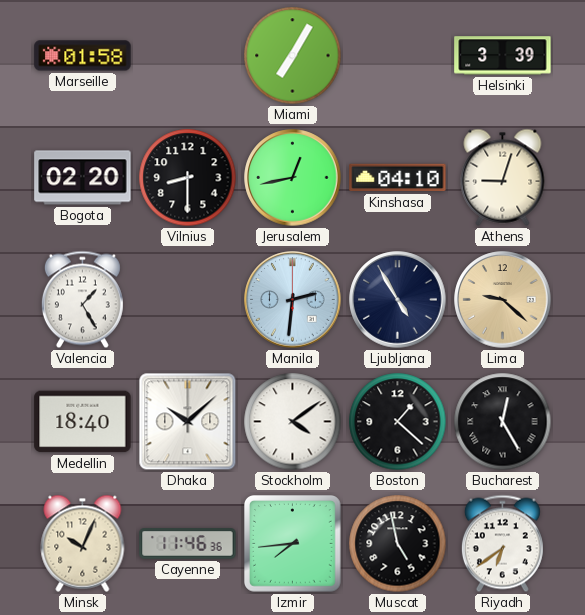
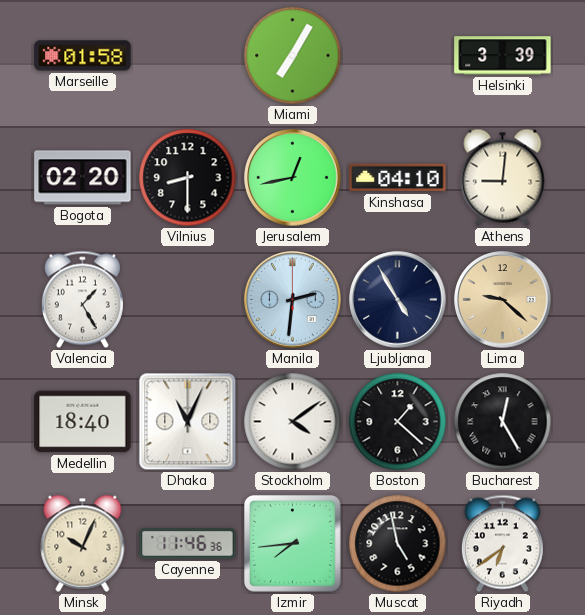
Athens: 9:03 -> 9:01 (503, 177)
Dhaka: 10:08 -> 11:04 (188, 422)
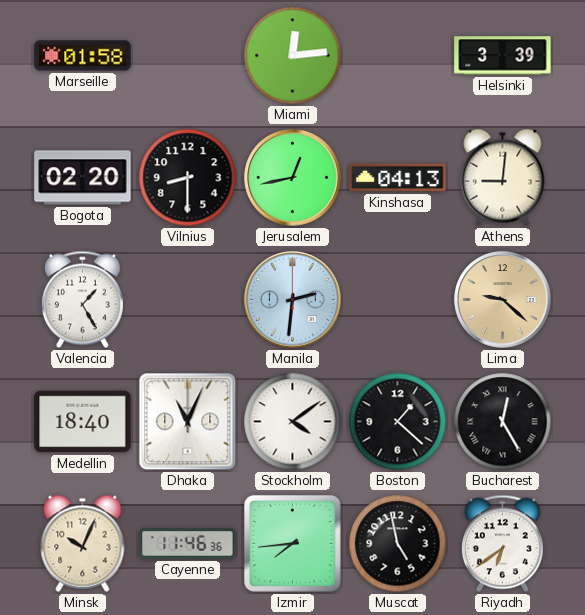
Miami: 7:05 -> 12:14 (293, 56)
Kinshasa: 04:10 -> 04:13 (398, 178)
Ljubljana: 4:55 -> none (398, 300)
